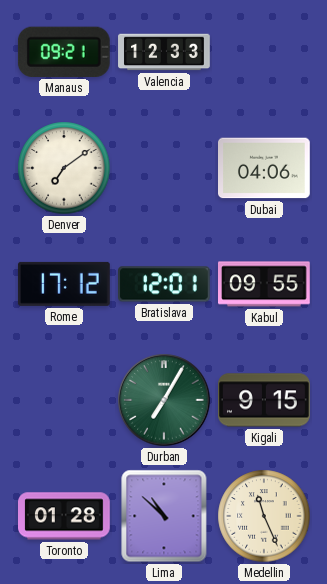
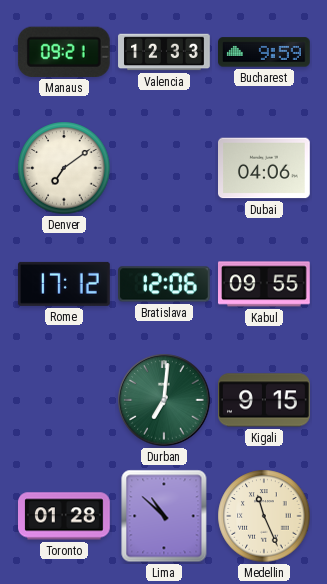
Bucharest: none -> 9:59 (265, 52)
Bratislava: 12:01 -> 12:06 (165, 284)
Durban: 7:05 -> 7:01 (164, 400)
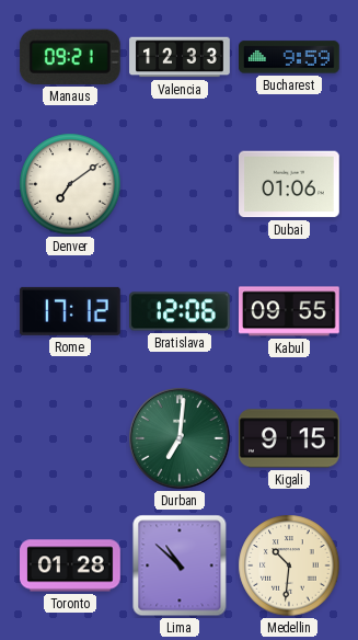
Dubai: 04:06 -> 01:06 (290, 184)
Medellin: 11:26 -> 10:31 (289, 565)
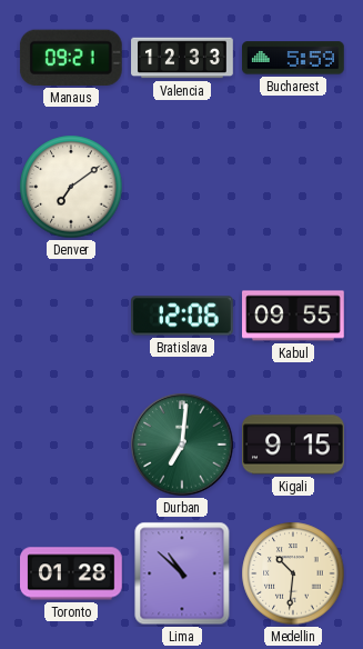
Bucharest: 9:59 -> 5:59 (294, 58)
Dubai: 01:06 -> none (290, 184)
Rome: 17:12 -> none (70, 311)
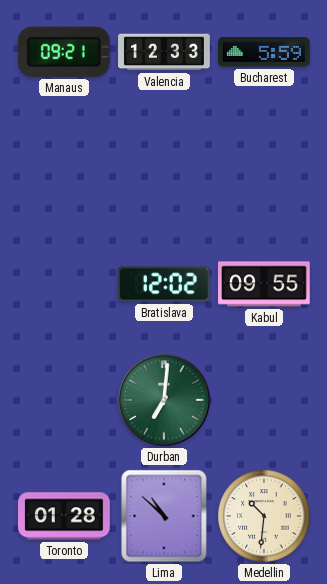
Denver: 7:09 -> none (71, 187)
Bratislava: 12:06 -> 12:02 (165, 284)
Kigali: 9:15 -> none (294, 445)
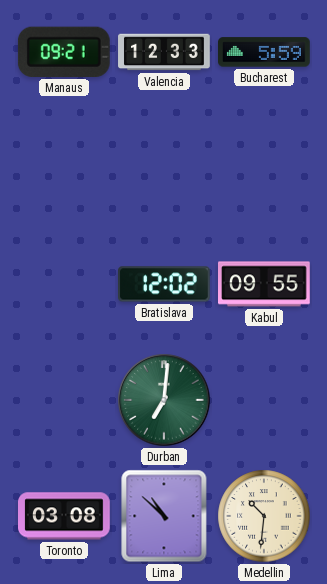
Toronto: 01:28 -> 03:08 (65, 516)
